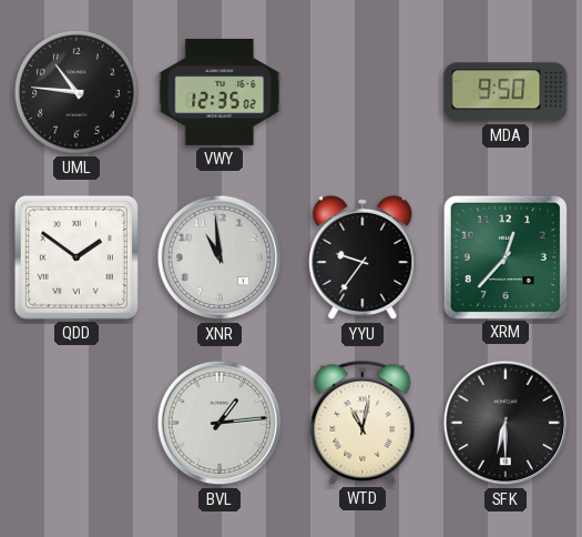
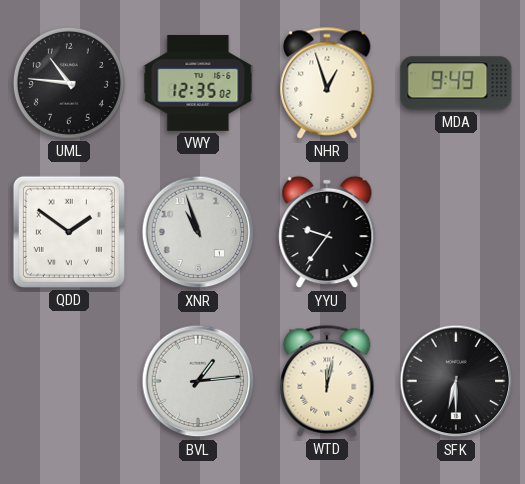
NHR: none -> 12:57 (327, 83)
MDA: 9:50 -> 9:49 (456, 83)
XNR: 10:59 -> 10:57 (198, 232)
XRM: 12:37 -> none (504, 256)
WTD: 11:02 -> 12:02 (327, 381)
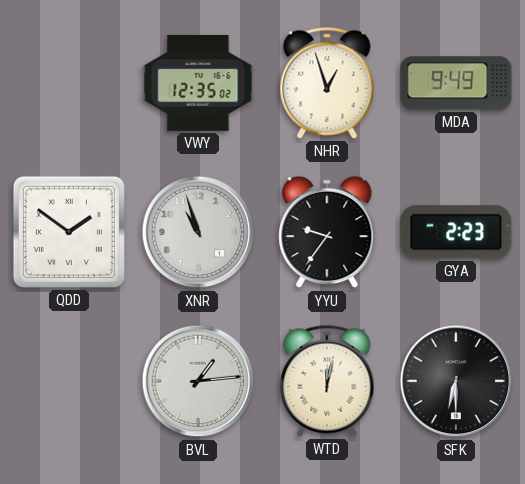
UML: 10:46 -> none (69, 83)
GYA: none -> 2:23 (456, 232)
